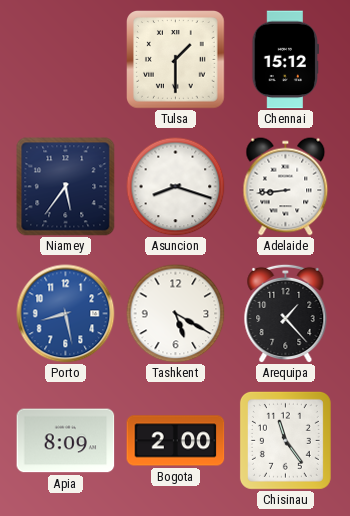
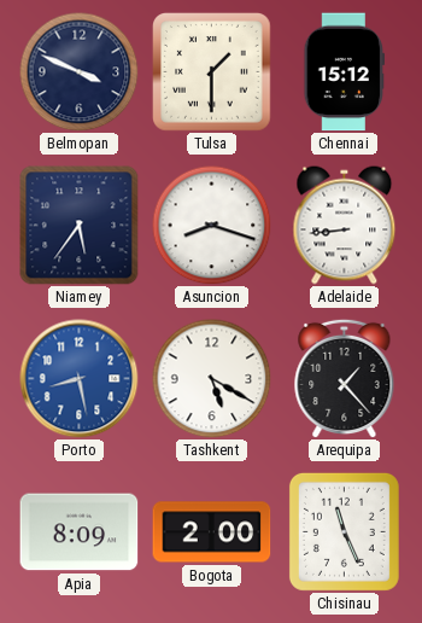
Belmopan: none -> 3:49 (80, 72)
Chisinau: 11:24 -> 11:26 (344, 531)
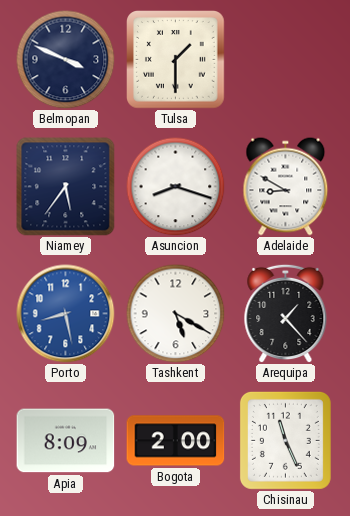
Chennai: 15:12 -> none (344, 72)
Adelaide: 8:44 -> 8:50 (286, 187)
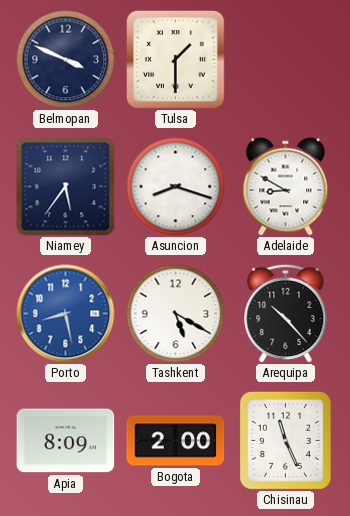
Arequipa: 1:23 -> 10:23 (286, 313)
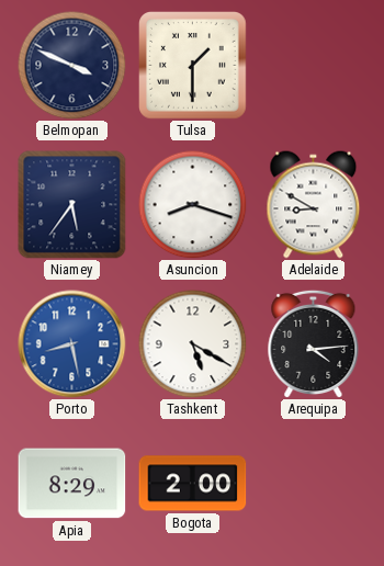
Arequipa: 10:23 -> 4:14 (314, 343)
Apia: 8:09 -> 8:29 (72, 484)
Chisinau: 11:26 -> none (285, 440)
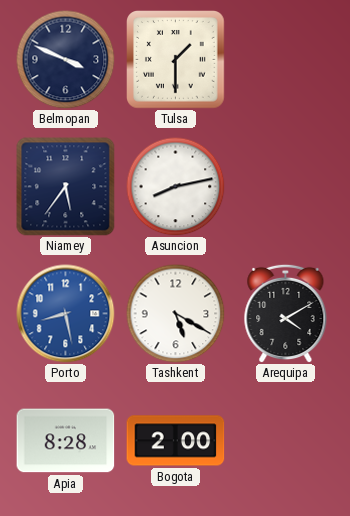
Asuncion: 8:18 -> 8:13 (176, 187)
Adelaide: 8:50 -> none (314, 205)
Arequipa: 4:14 -> 4:10 (286, 313)
Apia: 8:29 -> 8:28 (66, 441)
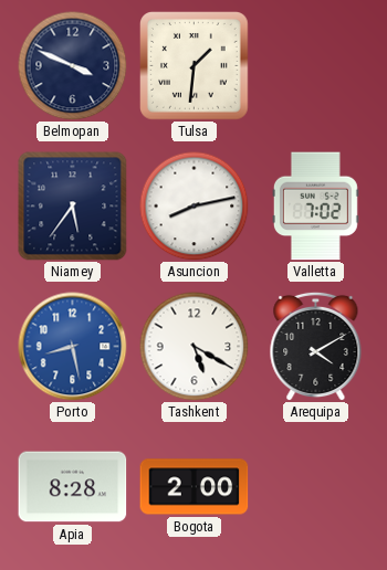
Tulsa: 1:30 -> 1:31 (195, 66)
Valletta: none -> 7:02 (315, 207)
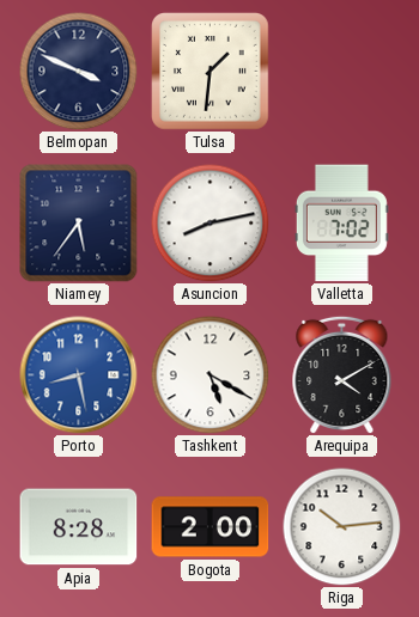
Riga: none -> 10:14 (342, 527)
